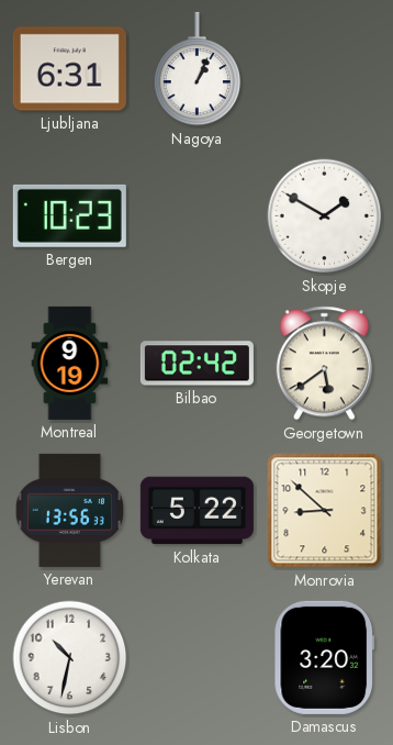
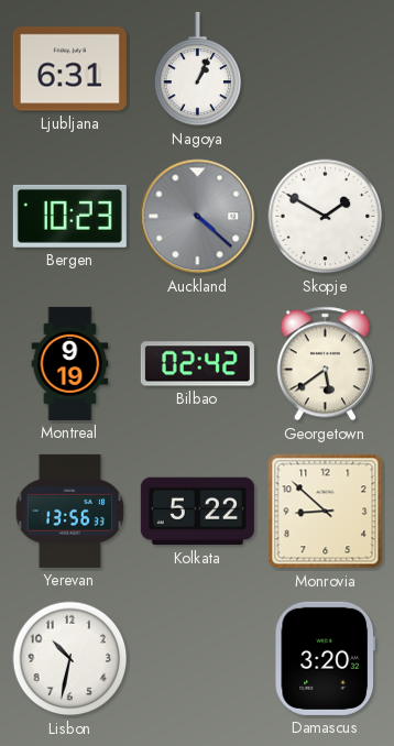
Auckland: none -> 4:22 (198, 217)
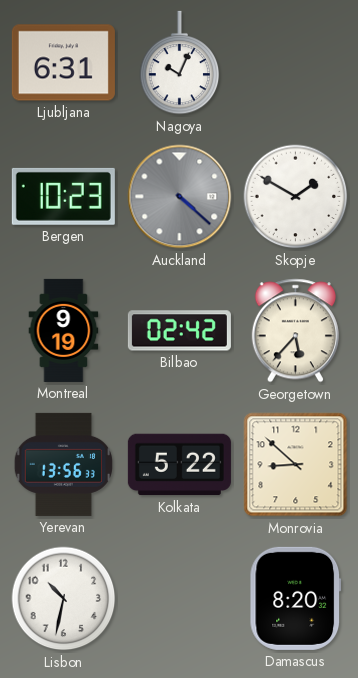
Nagoya: 1:04 -> 10:04 (180, 63)
Georgetown: 5:39 -> 5:37 (295, 331)
Damascus: 3:20 -> 8:20 (296, 598)
